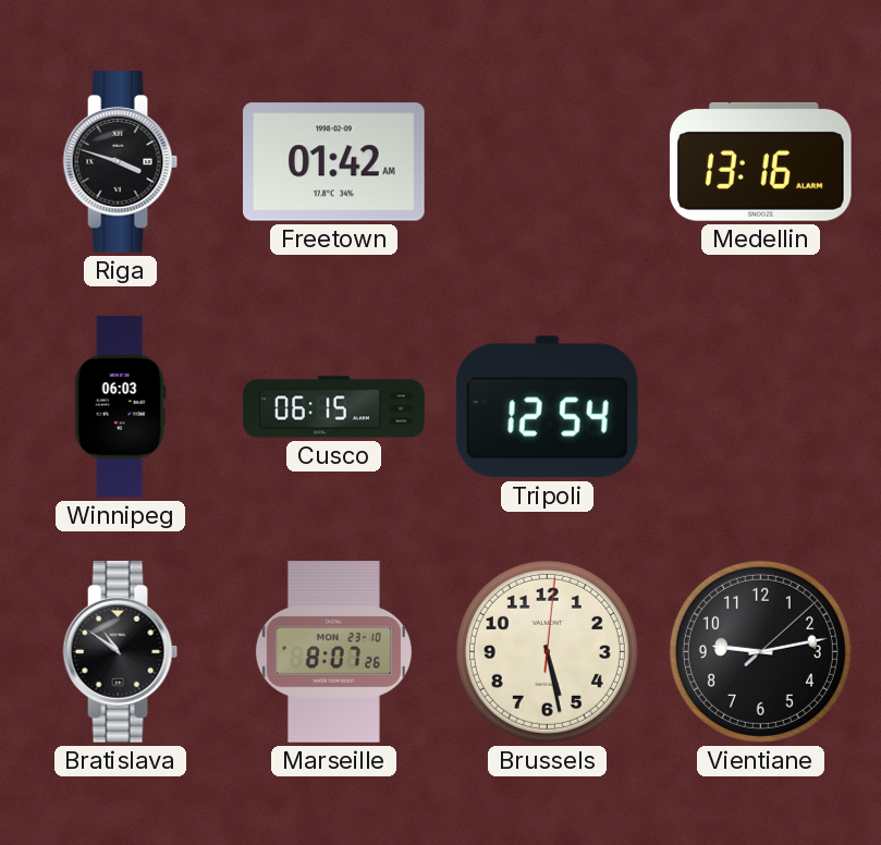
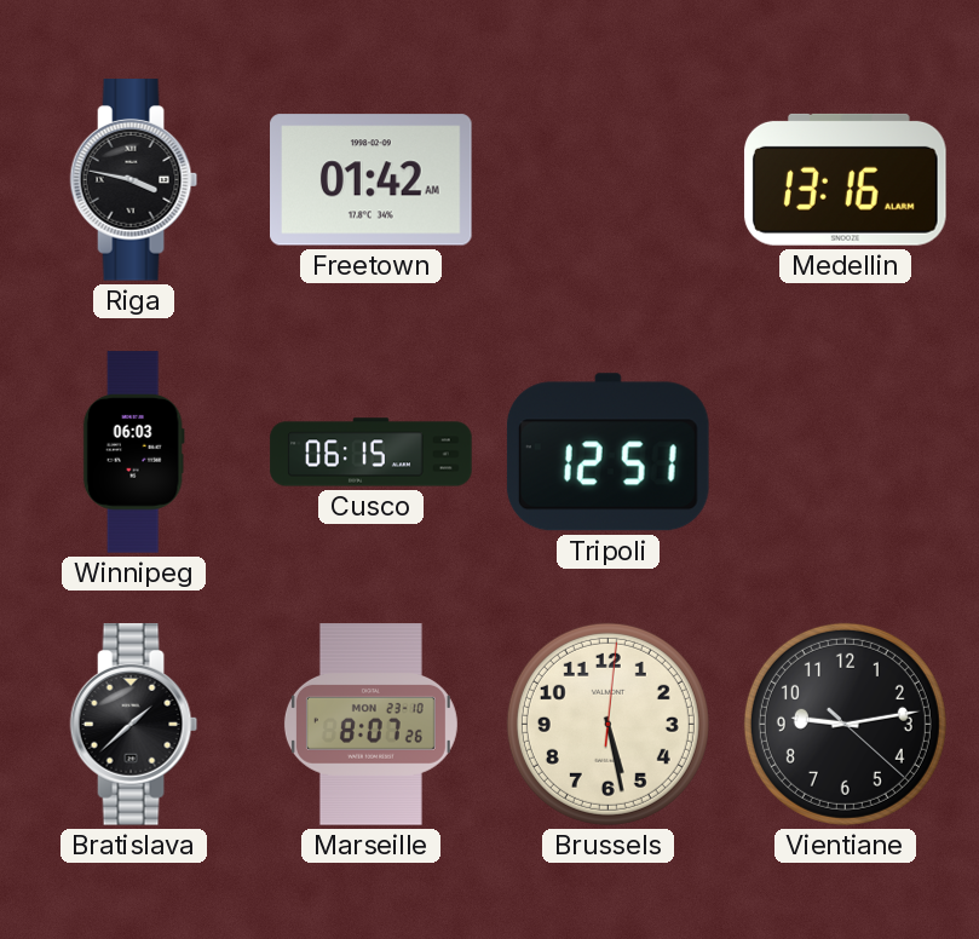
Riga: 3:48 -> 3:47 (134, 180)
Tripoli: 12:54 -> 12:51 (607, 453)
Bratislava: 10:51 -> 1:38 (134, 725)
Vientiane: 9:13:08 -> 9:13:22 (845, 724)
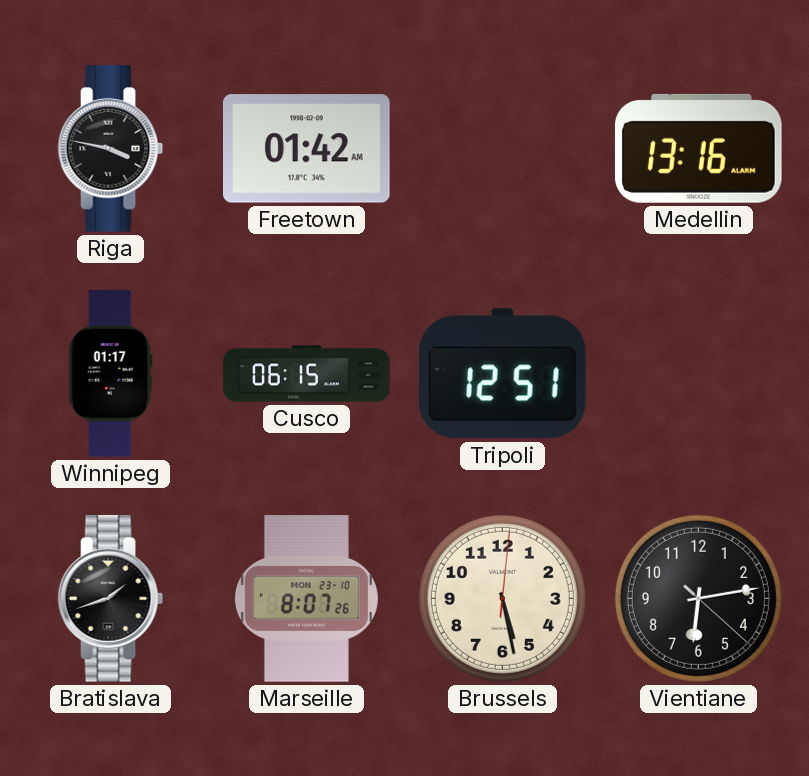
Winnipeg: 06:03 -> 01:17 (110, 374)
Bratislava: 1:38 -> 1:42 (111, 599)
Vientiane: 9:13 -> 6:13 (698, 598)
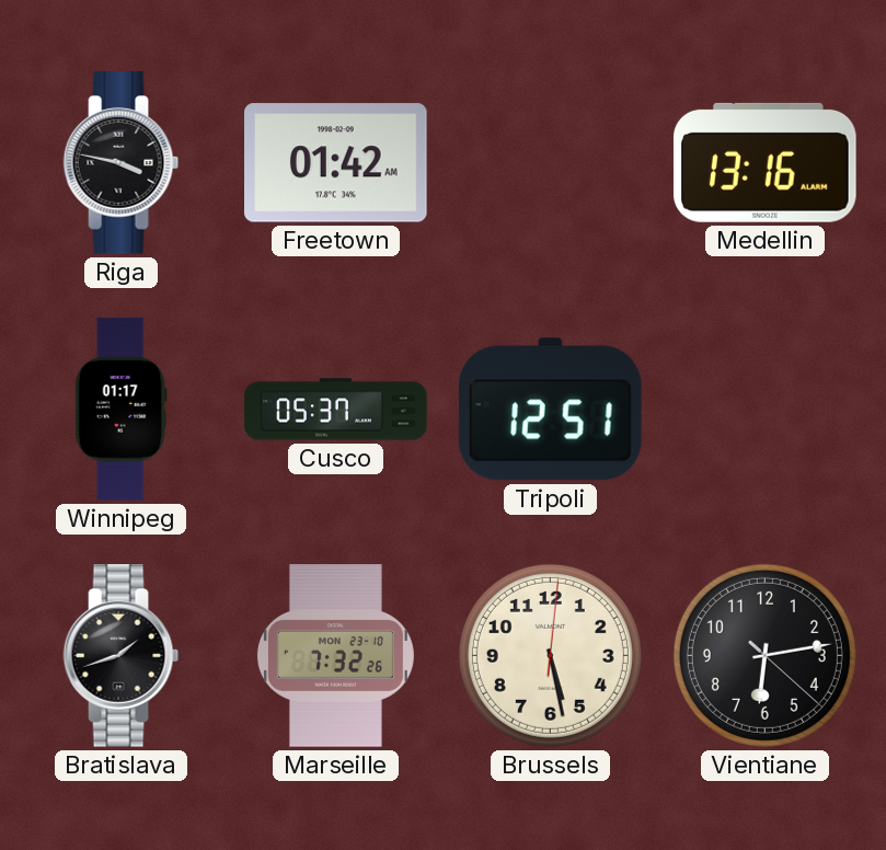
Cusco: 06:15 -> 05:37 (336, 410)
Marseille: 8:07 -> 7:32 (335, 656)
